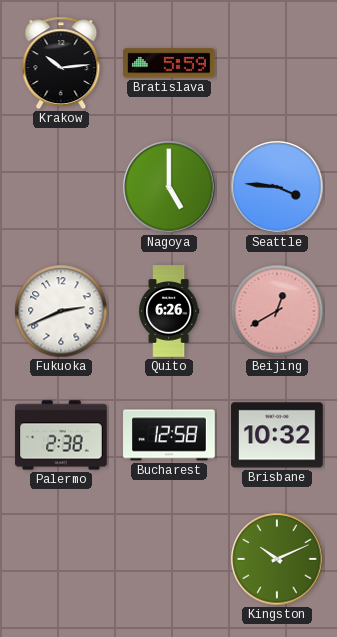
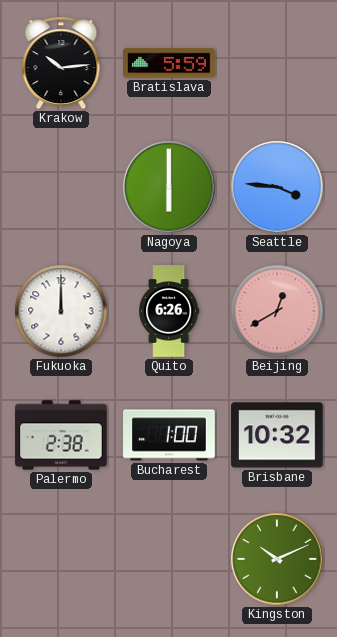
Nagoya: 5:00 -> 6:00 (169, 187)
Fukuoka: 2:41 -> 12:00 (61, 311)
Bucharest: 12:58 -> 1:00 (169, 435)
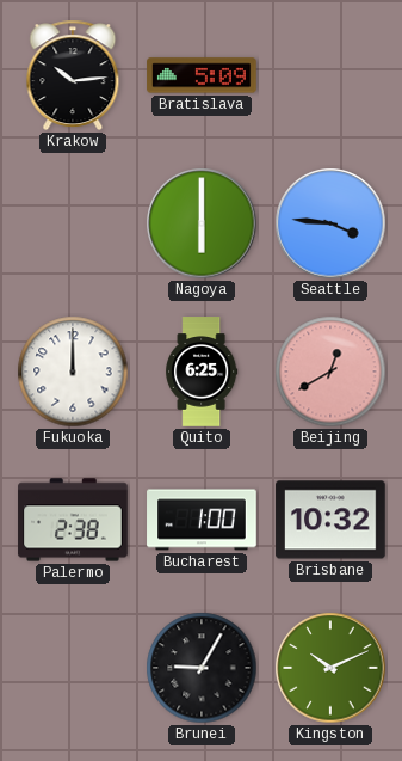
Bratislava: 5:59 -> 5:09 (202, 75)
Quito: 6:26 -> 6:25 (202, 372)
Brunei: none -> 9:05 (202, 668)
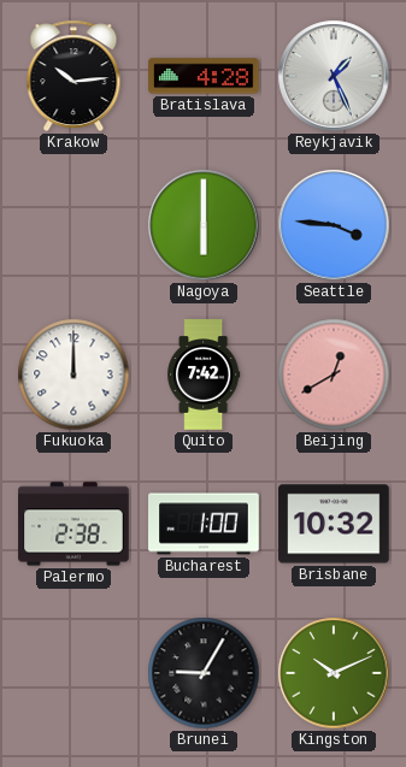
Bratislava: 5:09 -> 4:28 (204, 76)
Reykjavik: none -> 1:26 (334, 76)
Quito: 6:25 -> 7:42 (204, 374)
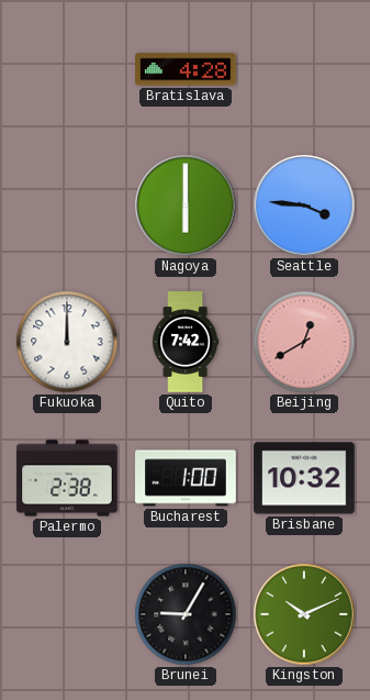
Krakow: 10:14 -> none (73, 76)
Reykjavik: 1:26 -> none (334, 76)
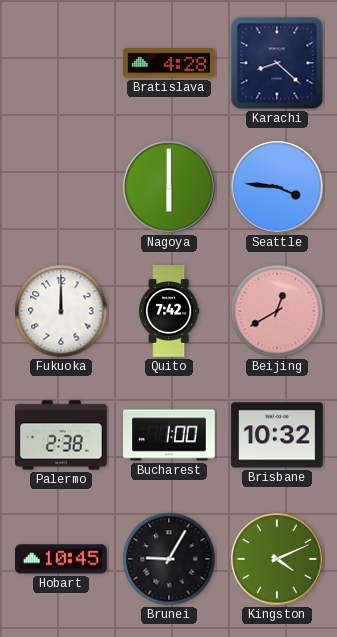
Karachi: none -> 8:22 (277, 63)
Hobart: none -> 10:45 (61, 559)
Kingston: 10:11 -> 4:11 (277, 559)
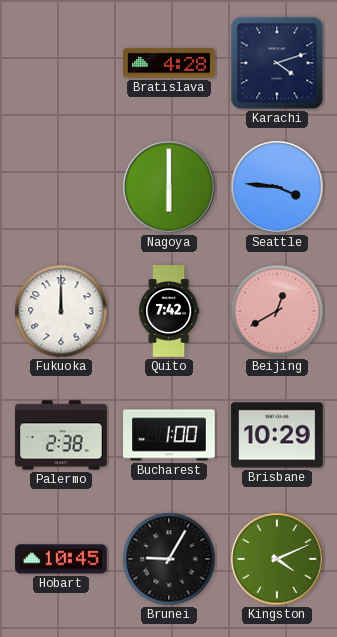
Karachi: 8:22 -> 4:12 (277, 63)
Brisbane: 10:32 -> 10:29 (277, 435)
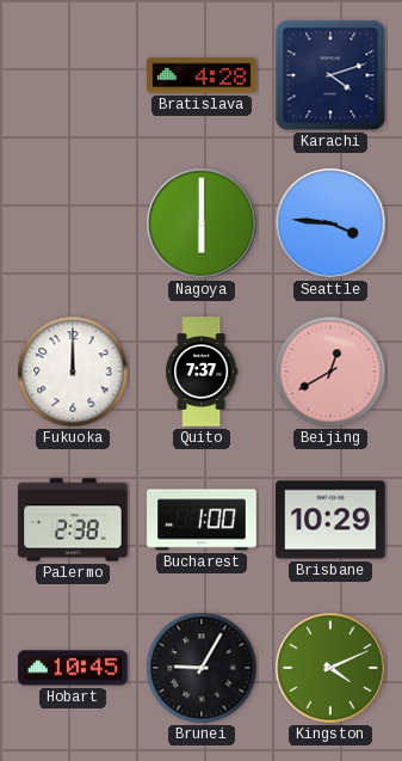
Quito: 7:42 -> 7:37 (202, 372)
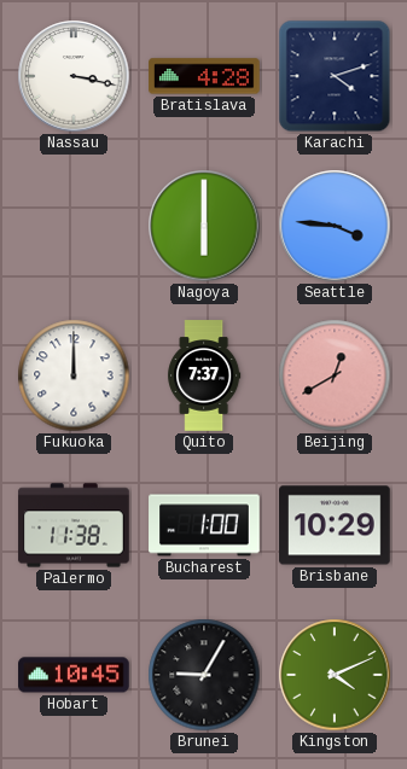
Nassau: none -> 3:17 (74, 76)
Palermo: 2:38 -> 11:38 (74, 525)
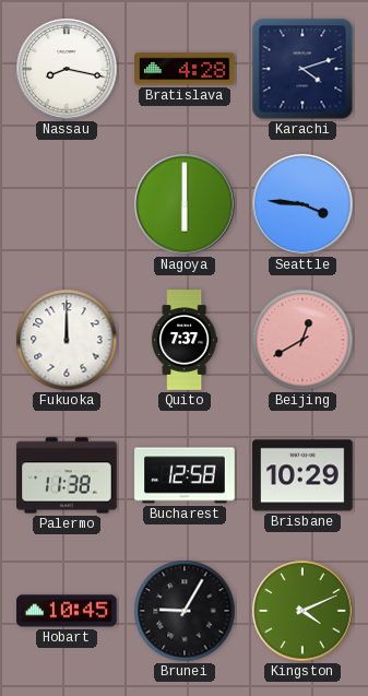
Nassau: 3:17 -> 8:17 (67, 69)
Bucharest: 1:00 -> 12:58 (185, 475)
